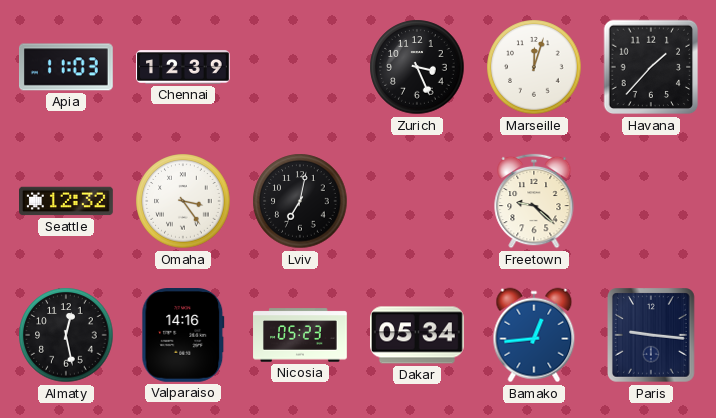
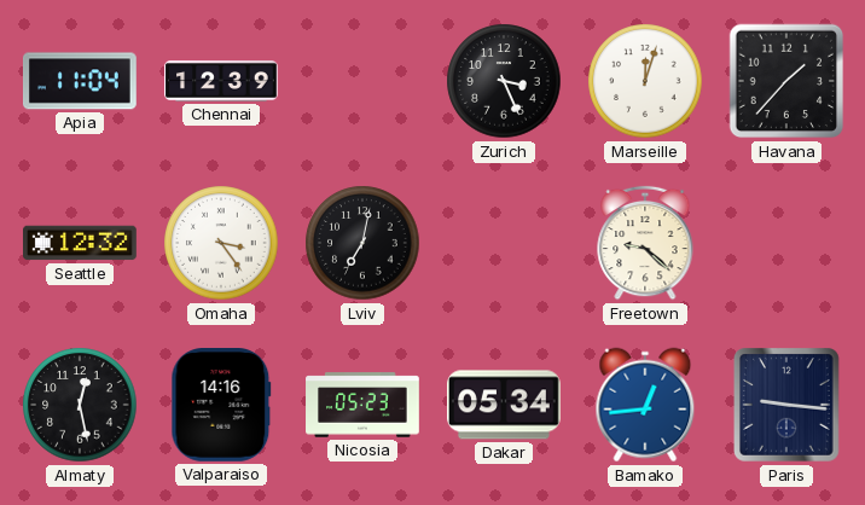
Apia: 11:03 -> 11:04 (81, 81)
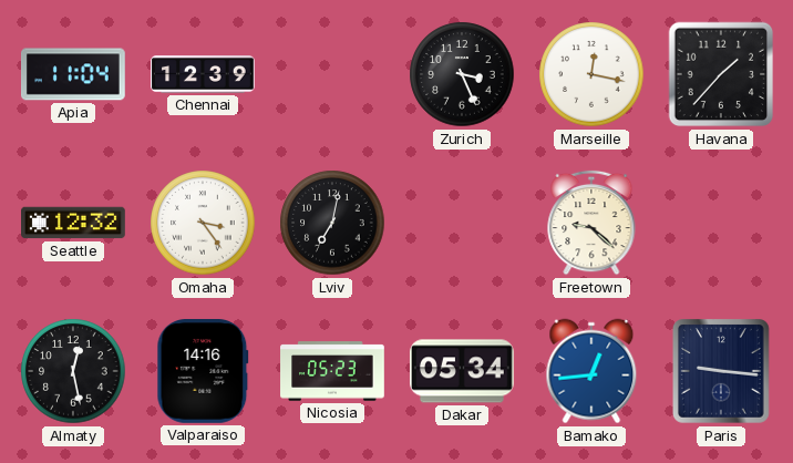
Marseille: 12:03 -> 12:17 (591, 74)
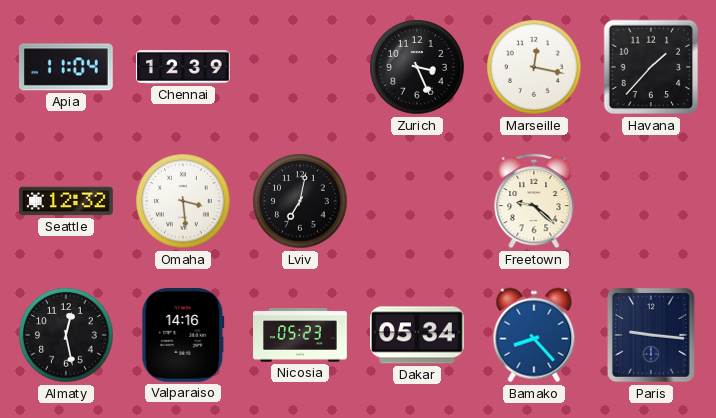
Omaha: 3:24 -> 3:29 (183, 201)
Bamako: 12:44 -> 8:23 (534, 335)
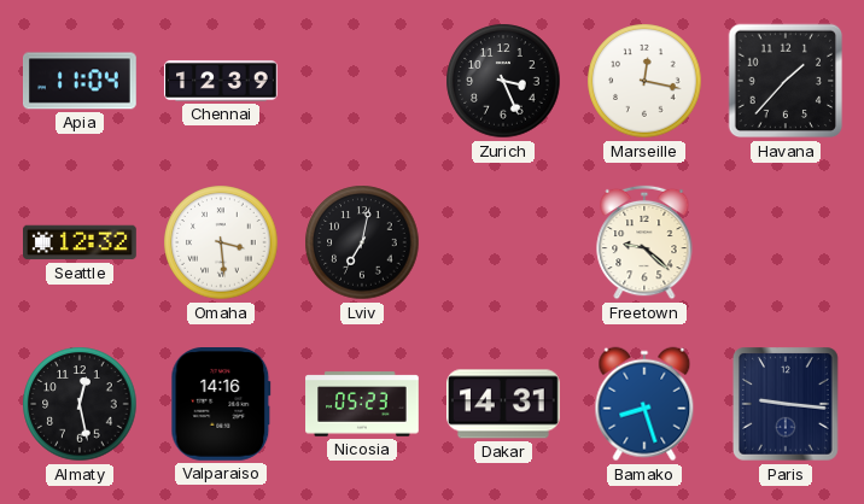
Dakar: 05:34 -> 14:31 (504, 404)
Bamako: 8:23 -> 8:27 (644, 404)
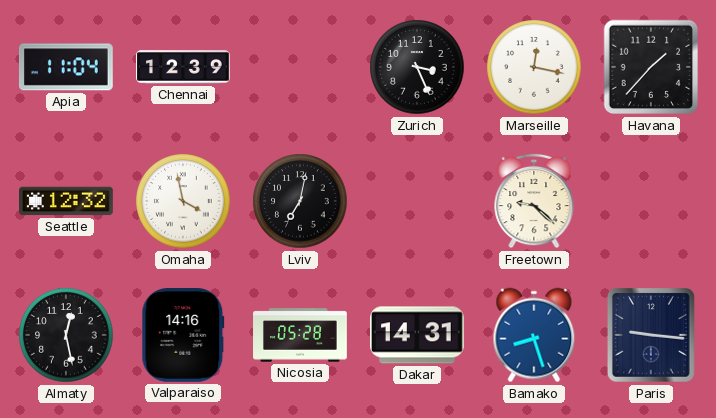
Omaha: 3:29 -> 3:58 (183, 201)
Nicosia: 05:23 -> 05:28 (300, 335)
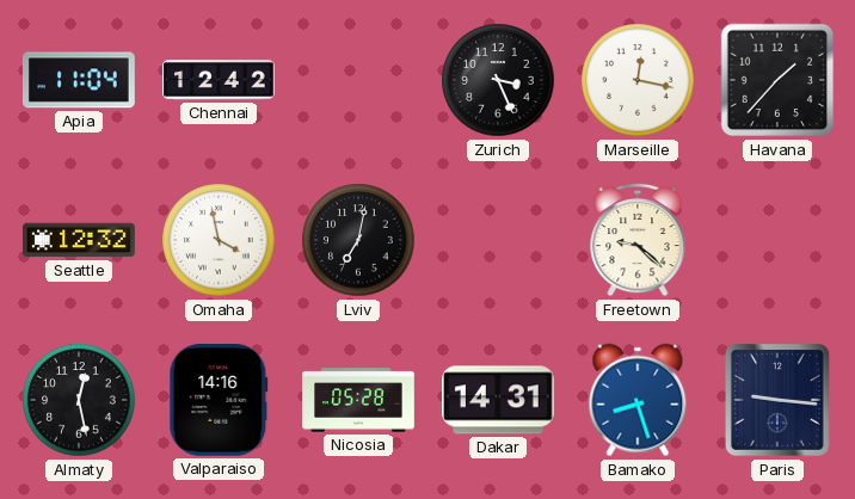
Chennai: 12:39 -> 12:42 (219, 80)
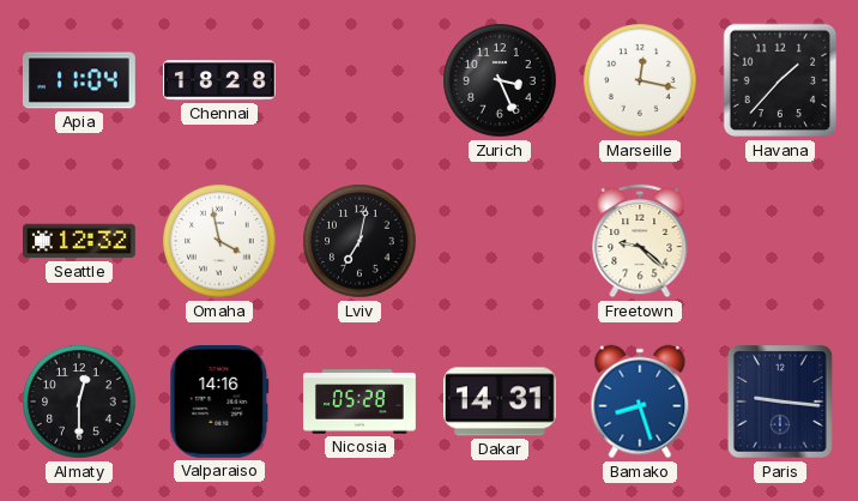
Chennai: 12:42 -> 18:28 (219, 80)
Almaty: 12:28 -> 12:30 (79, 402)
